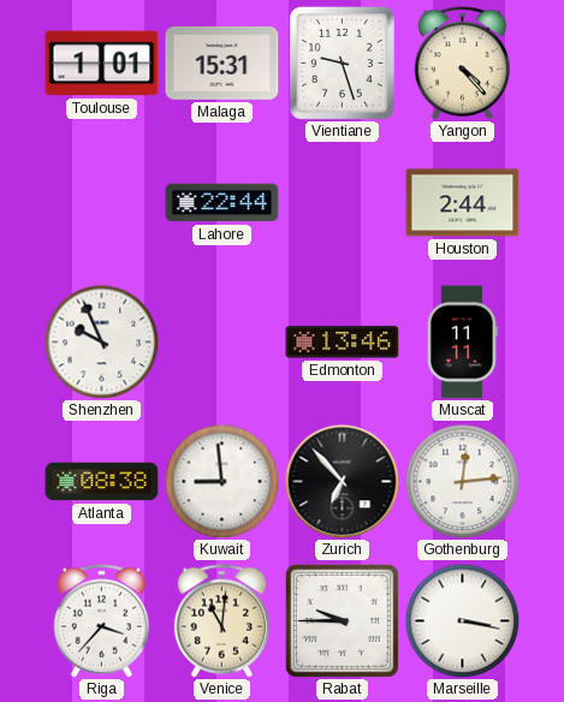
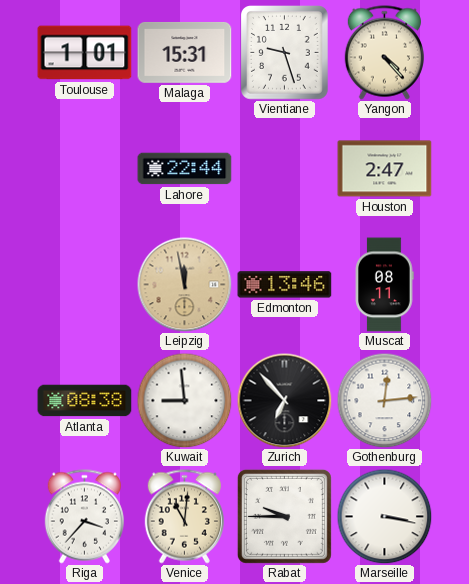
Houston: 2:44 -> 2:47 (385, 169)
Shenzhen: 9:56 -> none (101, 341)
Leipzig: none -> 11:58 (184, 284)
Muscat: 11:11 -> 08:11 (384, 285)
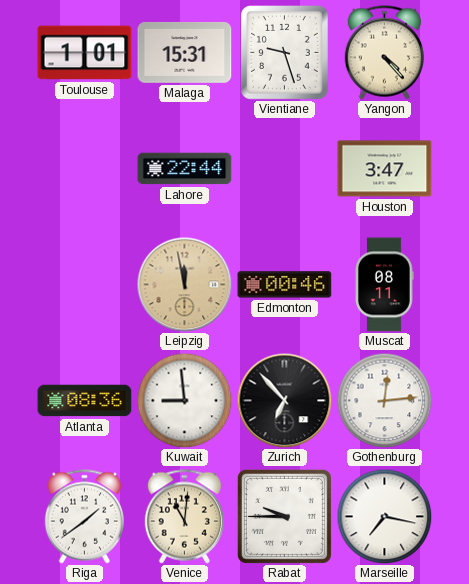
Houston: 2:47 -> 3:47 (385, 169)
Edmonton: 13:46 -> 00:46 (285, 285)
Atlanta: 08:38 -> 08:36 (85, 401)
Riga: 3:37 -> 1:39 (84, 517)
Marseille: 3:17 -> 7:17 (384, 516)
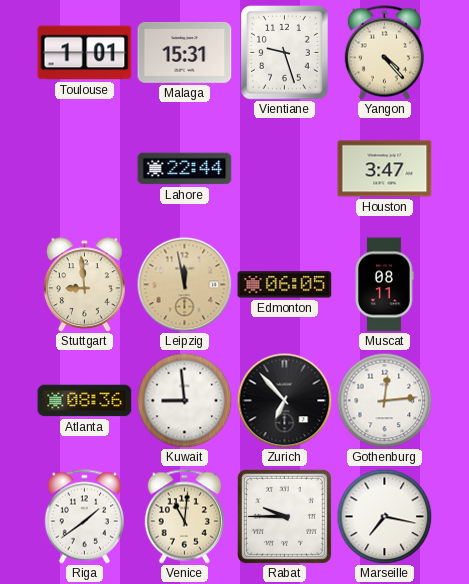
Stuttgart: none -> 8:59 (85, 285)
Edmonton: 00:46 -> 06:05 (285, 285)
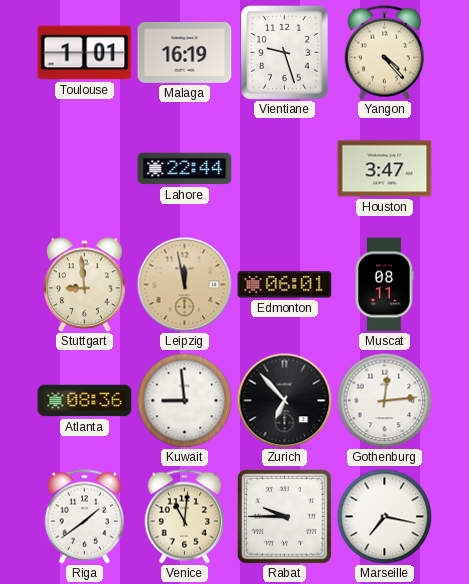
Malaga: 15:31 -> 16:19 (185, 53)
Edmonton: 06:05 -> 06:01 (285, 285)
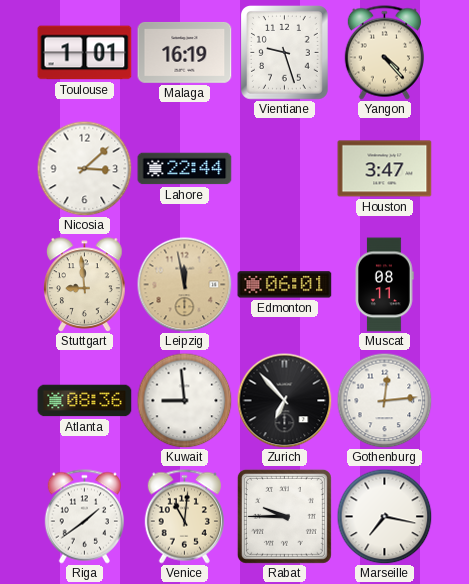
Nicosia: none -> 3:08 (84, 168)
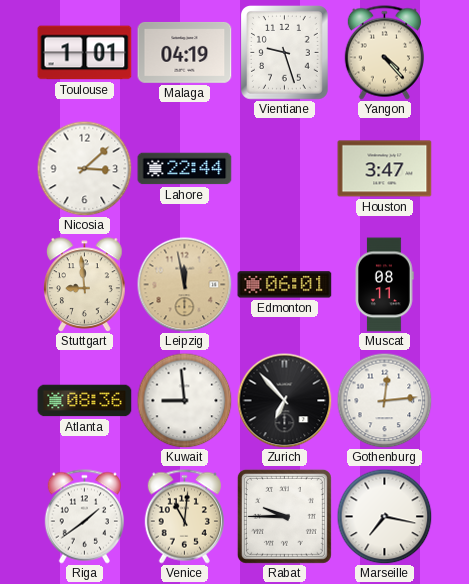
Malaga: 16:19 -> 04:19 (185, 53)
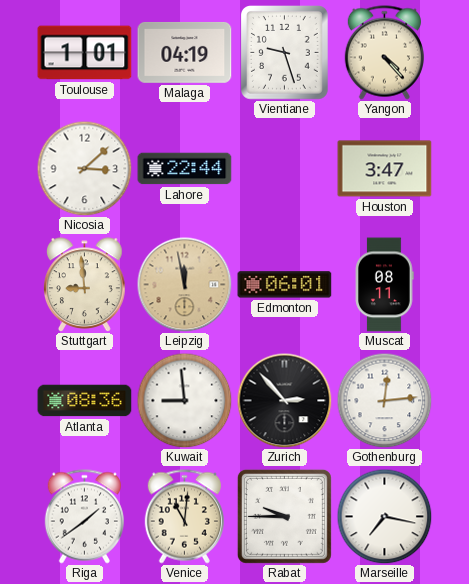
Zurich: 6:53 -> 2:53 (284, 400)
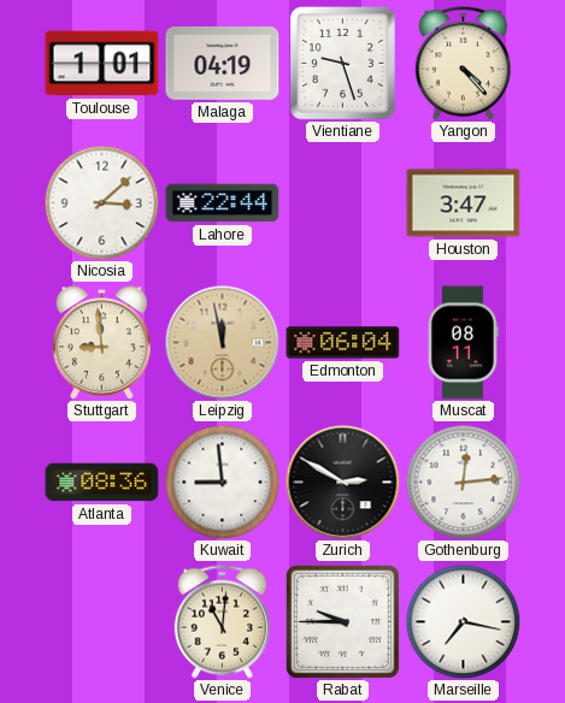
Edmonton: 06:01 -> 06:04 (343, 343)
Zurich: 2:53 -> 2:50 (342, 482)
Riga: 1:39 -> none (84, 517)
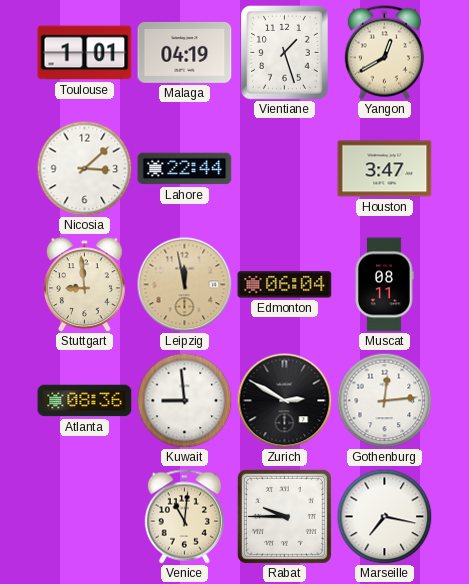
Vientiane: 9:27 -> 1:27 (285, 53)
Yangon: 4:23 -> 12:40 (384, 53)
